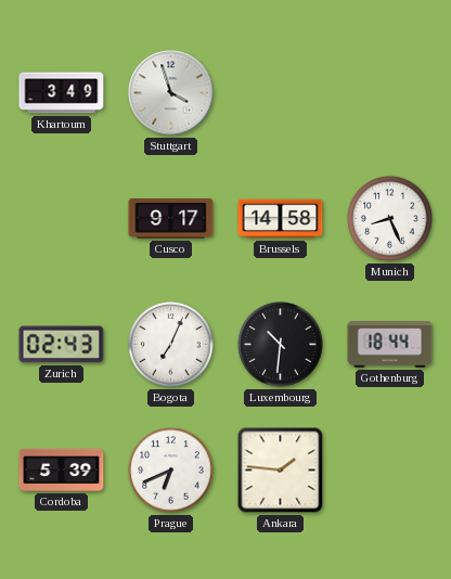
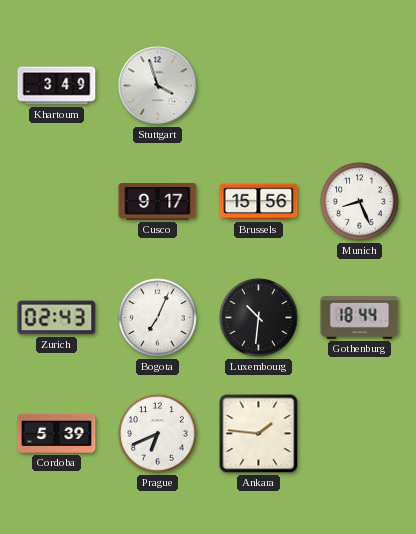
Brussels: 14:58 -> 15:56 (259, 202)
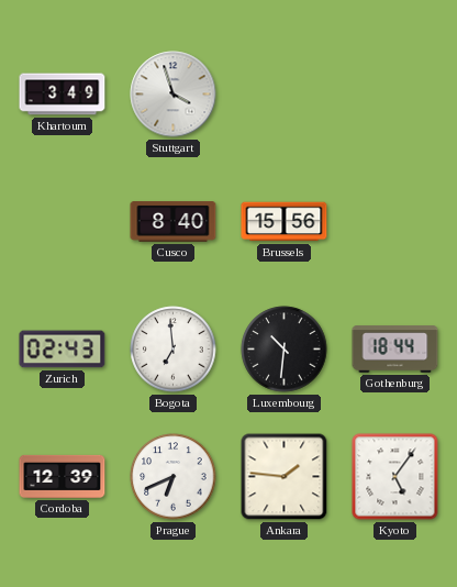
Cusco: 9:17 -> 8:40 (174, 222)
Munich: 8:26 -> none (360, 202)
Bogota: 7:04 -> 6:59 (174, 350)
Cordoba: 5:39 -> 12:39 (63, 476)
Kyoto: none -> 5:06 (395, 477)
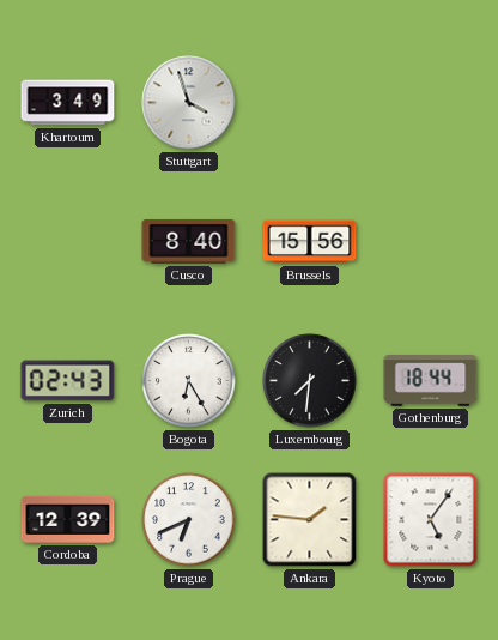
Bogota: 6:59 -> 6:25 (189, 381)
Luxembourg: 10:31 -> 7:31 (310, 381)
